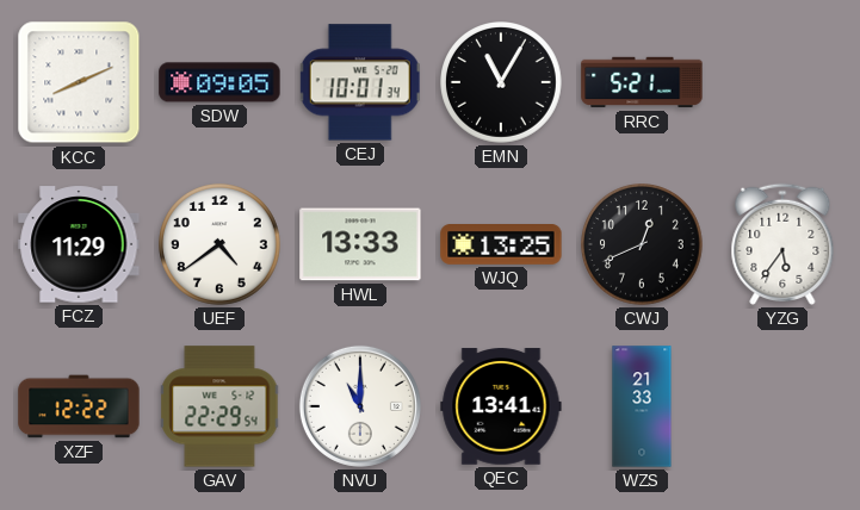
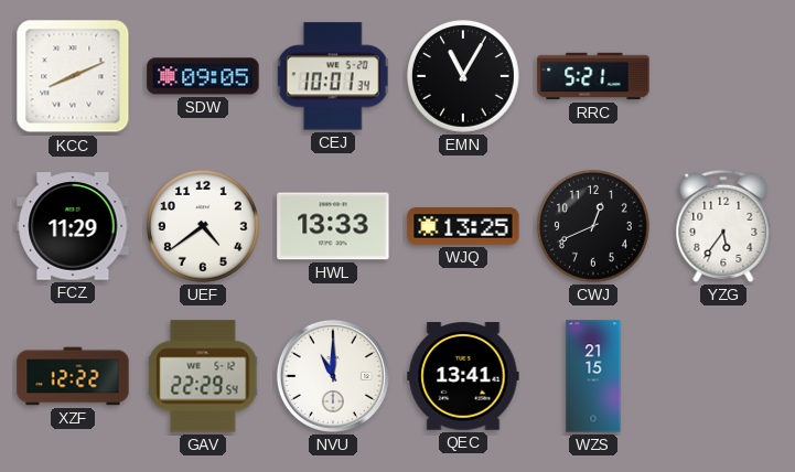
WZS: 21:33 -> 21:15 (593, 376)
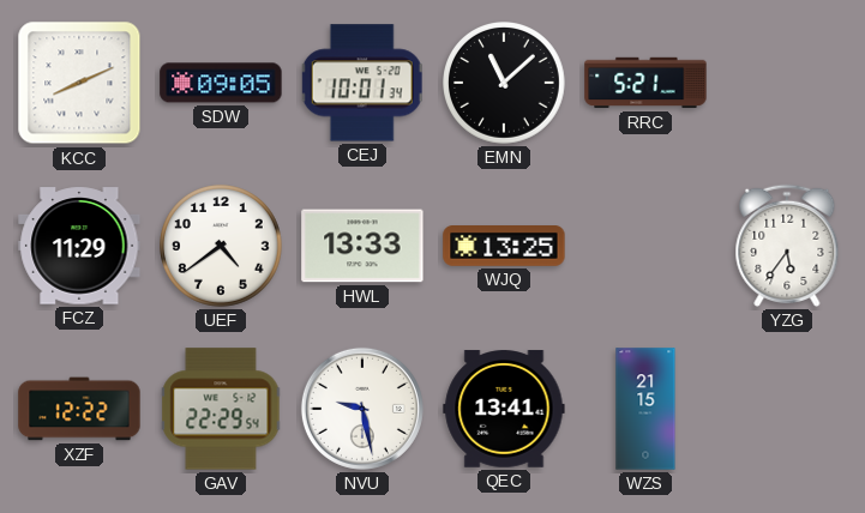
EMN: 11:05 -> 11:08 (505, 84)
CWJ: 12:41 -> none (594, 227)
NVU: 11:00 -> 9:28 (362, 409)
